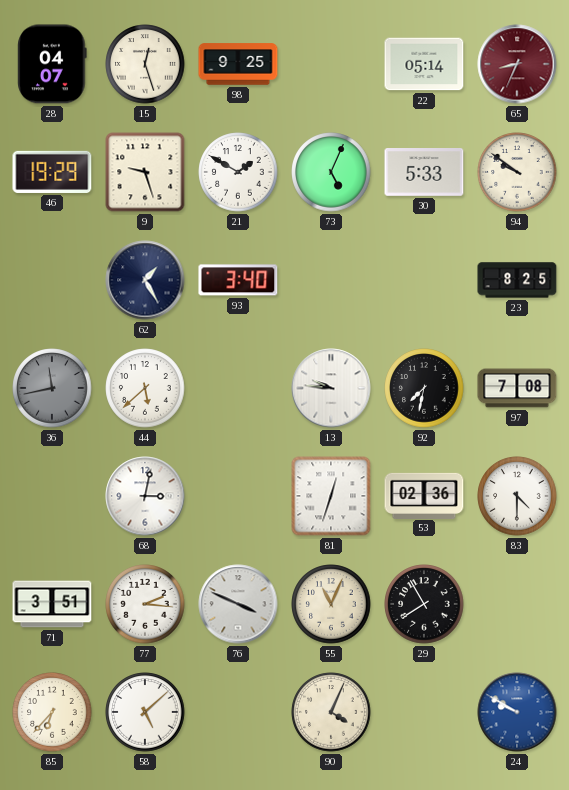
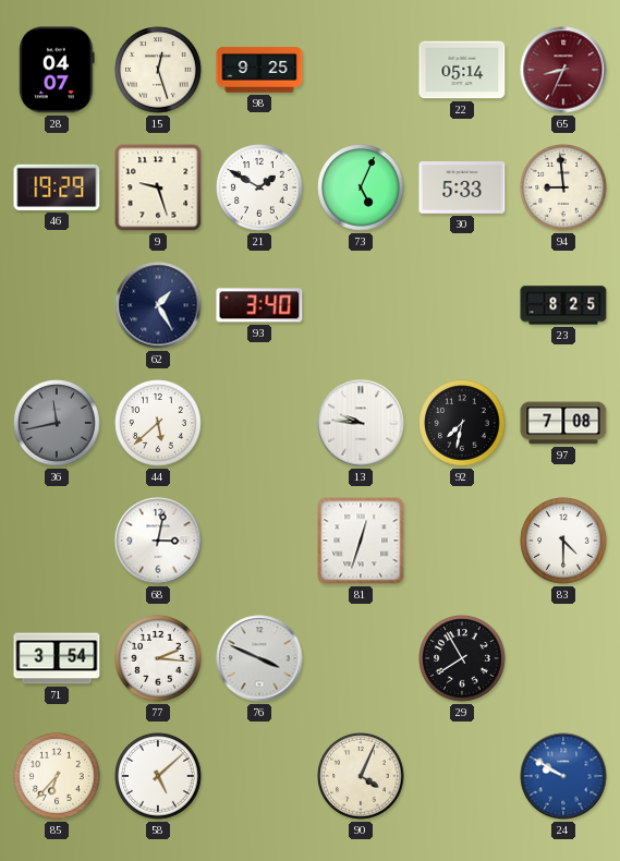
94: 9:51 -> 8:59 (563, 187)
53: 02:36 -> none (424, 495)
71: 3:51 -> 3:54 (57, 658)
55: 11:04 -> none (331, 604)
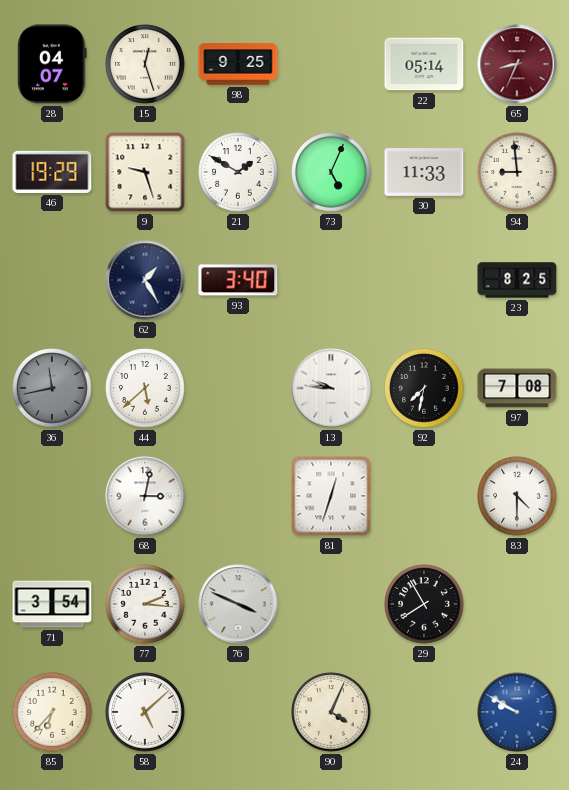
30: 5:33 -> 11:33 (424, 173)
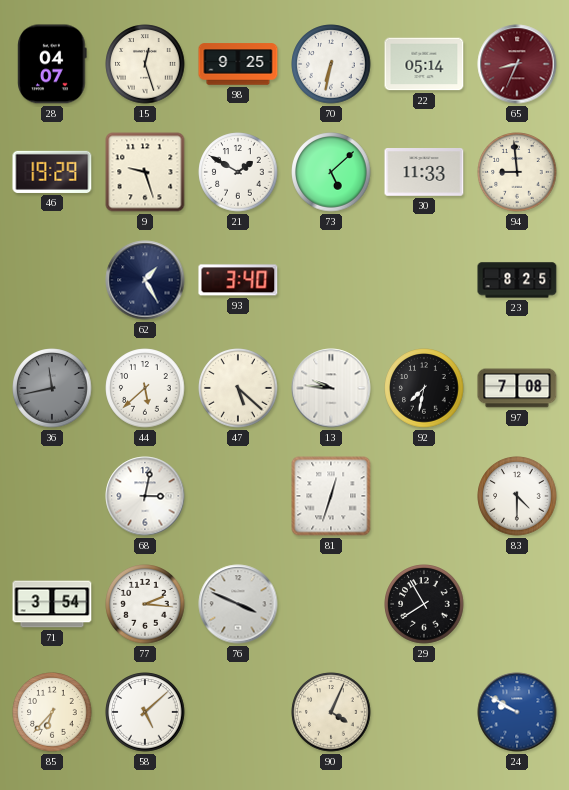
70: none -> 6:32 (331, 64)
73: 5:04 -> 5:08 (331, 172)
47: none -> 5:22 (238, 388)
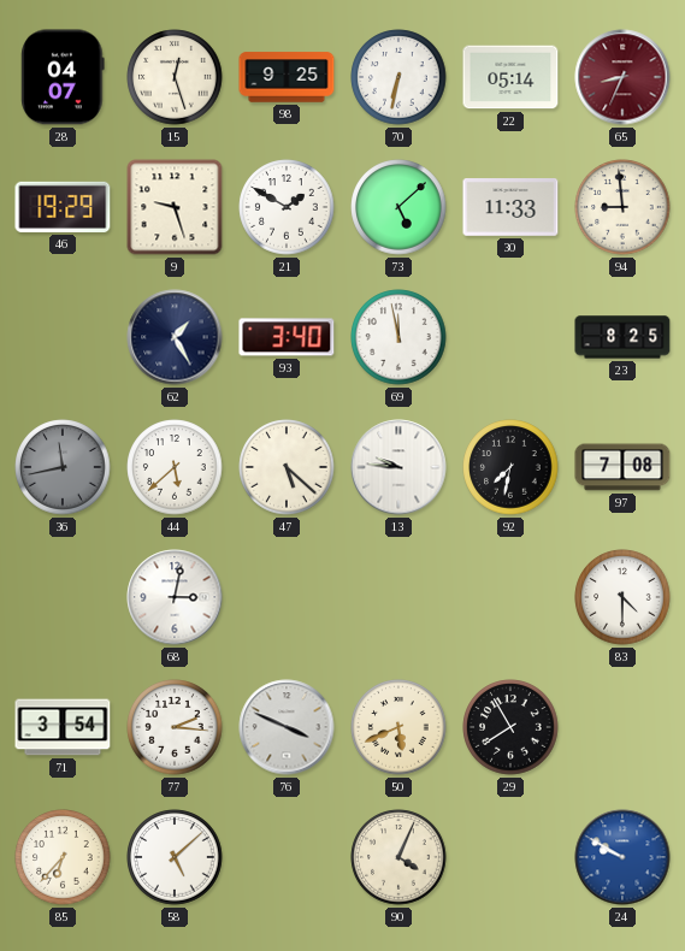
69: none -> 11:58 (398, 337)
81: 12:33 -> none (331, 496)
50: none -> 5:41 (398, 727)
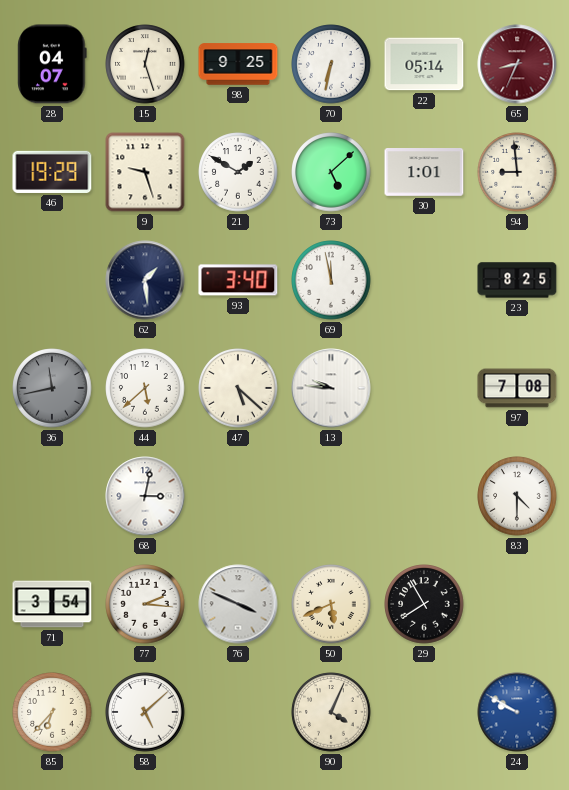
30: 11:33 -> 1:01 (424, 173)
62: 1:25 -> 1:29 (145, 280)
92: 7:32 -> none (510, 467)
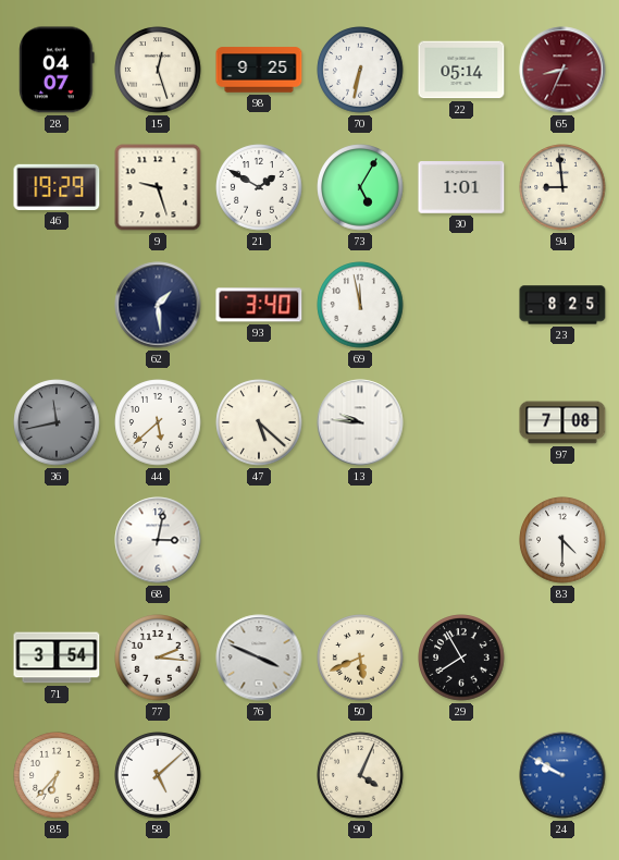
73: 5:08 -> 5:05 (360, 187)
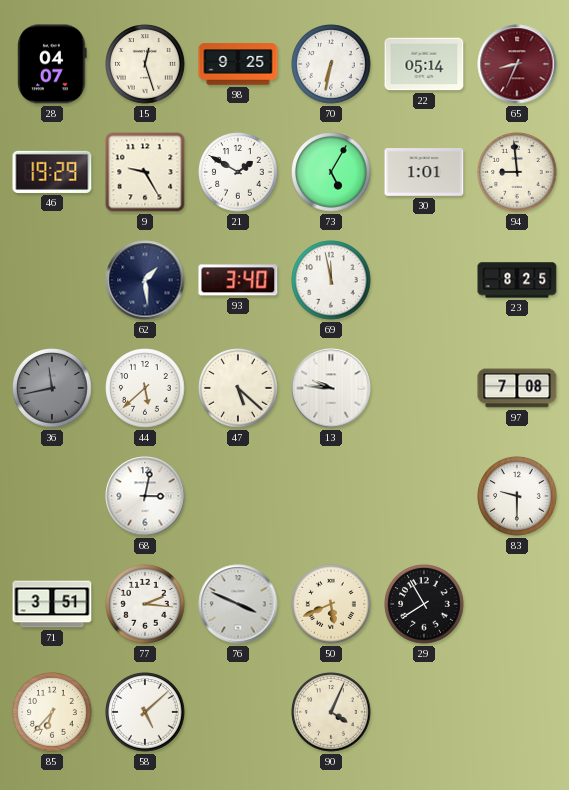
9: 9:27 -> 9:25 (145, 172)
83: 4:30 -> 9:30 (517, 496)
71: 3:54 -> 3:51 (52, 604)
24: 9:50 -> none (562, 775)
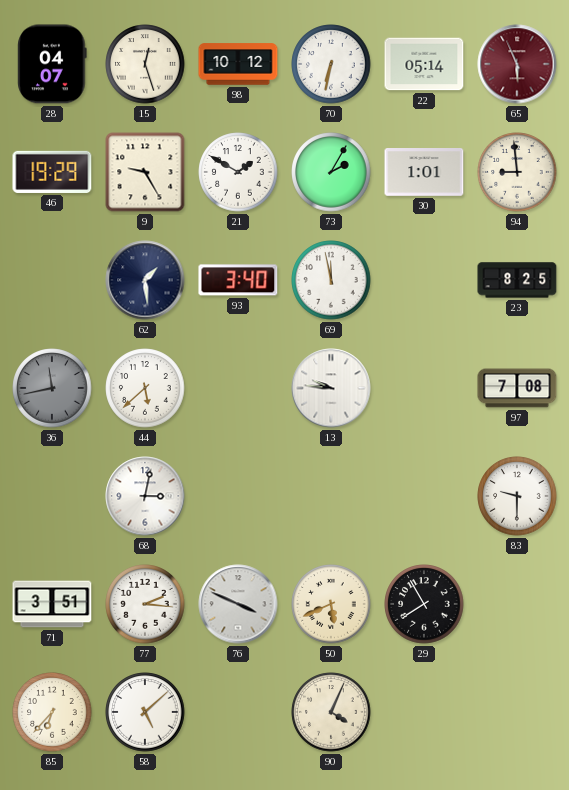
98: 9:25 -> 10:12 (238, 64)
65: 8:34 -> 5:56 (517, 64)
73: 5:05 -> 2:05 (331, 172)
47: 5:22 -> none (238, 388)
